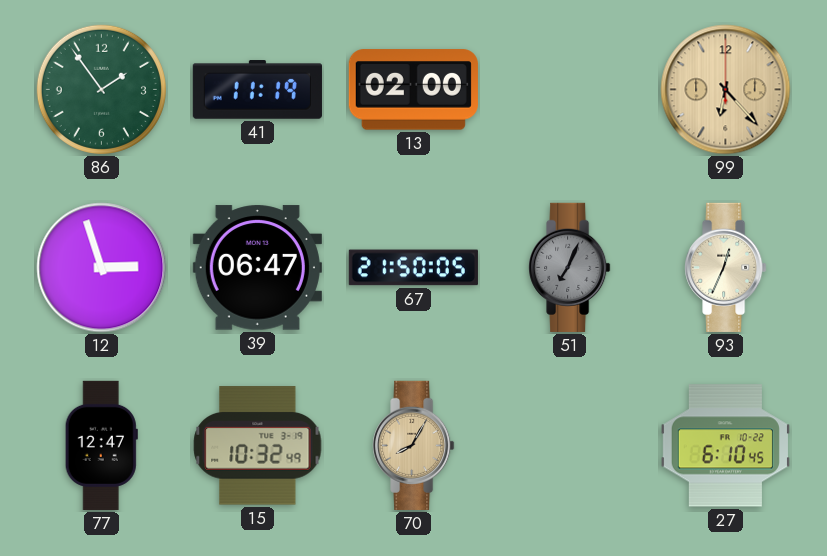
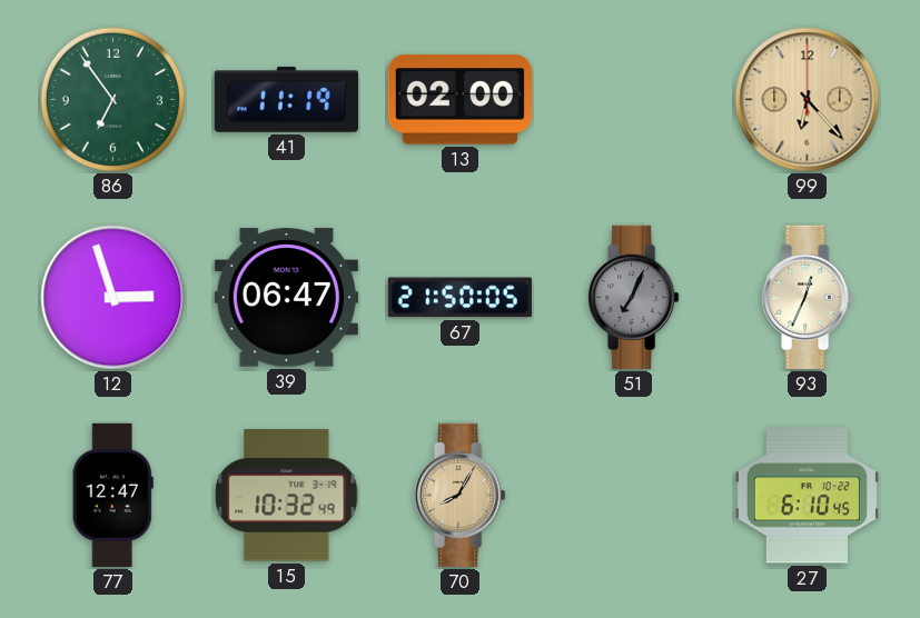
86: 1:54 -> 6:54 (112, 99)
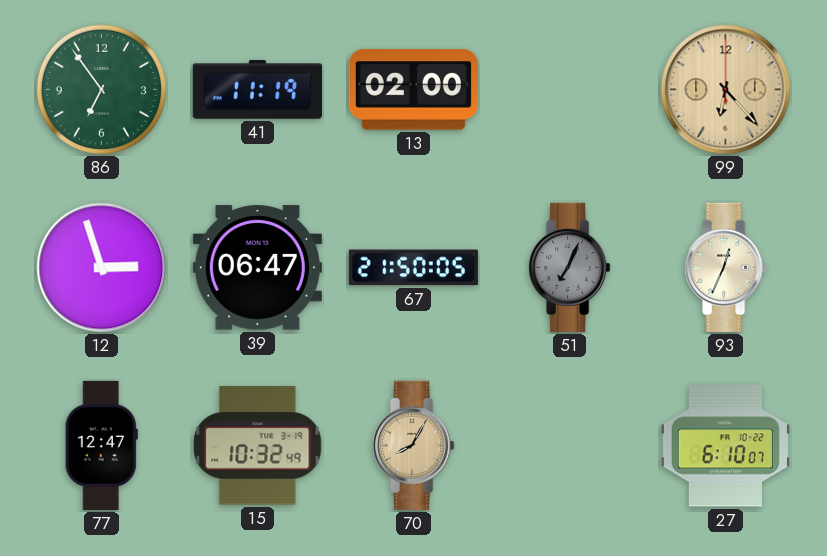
27: 6:10:45 -> 6:10:07 (725, 446)
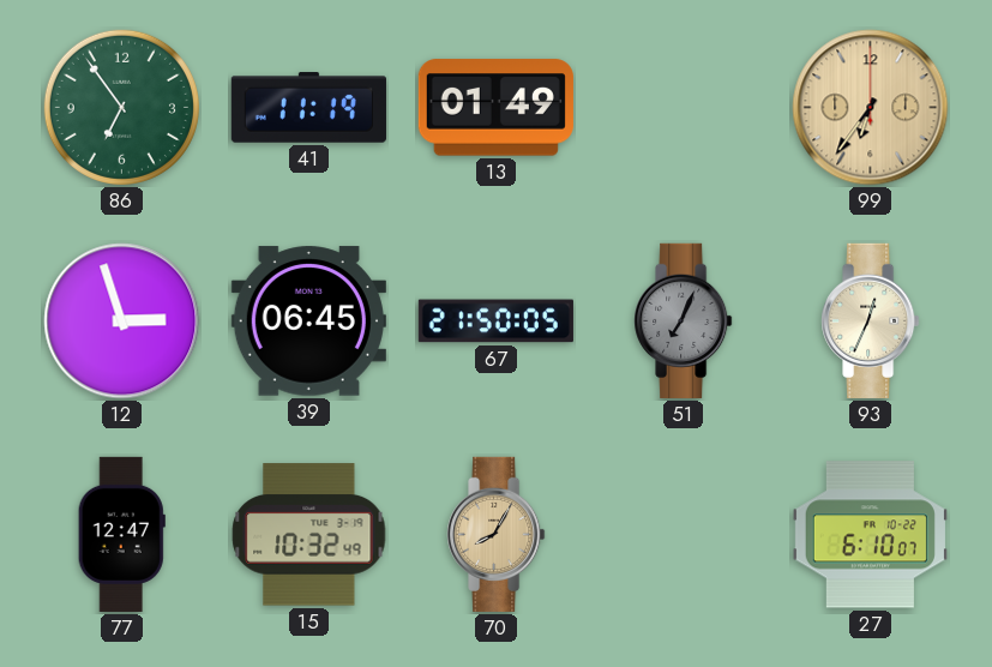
13: 02:00 -> 01:49 (495, 108)
99: 6:23 -> 6:36 (871, 108)
39: 06:47 -> 06:45 (308, 322)
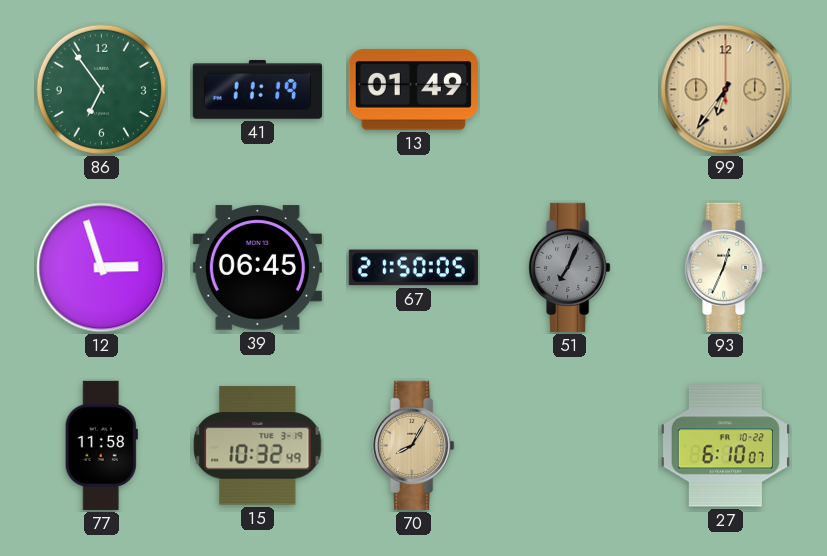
77: 12:47 -> 11:58 (101, 445)
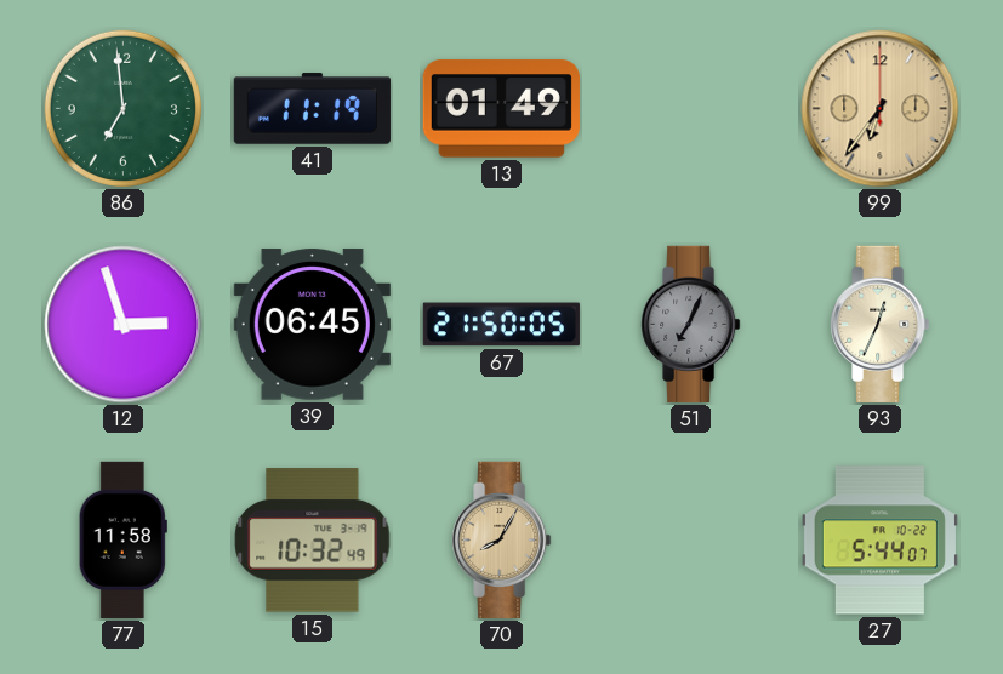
86: 6:54 -> 6:59 (122, 108)
27: 6:10 -> 5:44 (879, 541)
